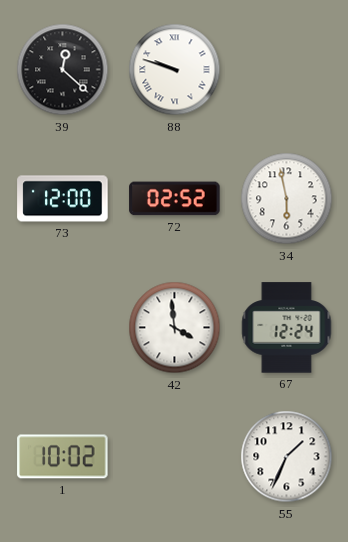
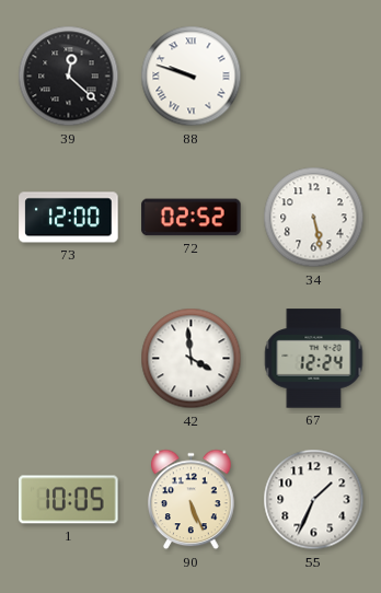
34: 5:58 -> 5:28 (314, 218)
1: 10:02 -> 10:05 (69, 500)
90: none -> 5:26 (192, 500)
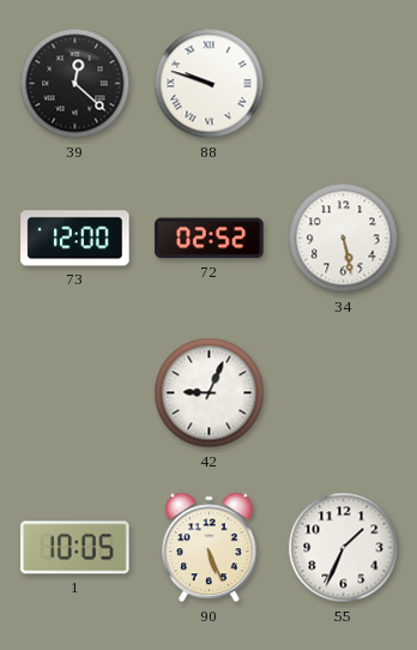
42: 3:59 -> 9:04 (210, 393)
67: 12:24 -> none (314, 359)
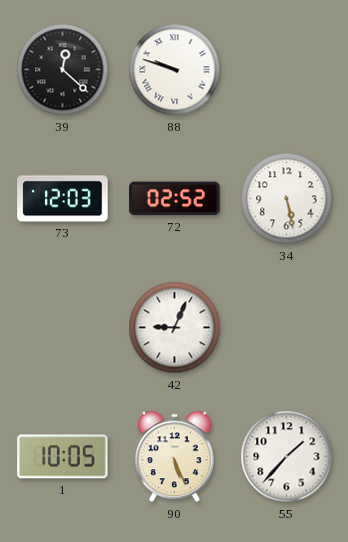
73: 12:00 -> 12:03 (63, 199)
55: 1:34 -> 1:37 (287, 457)
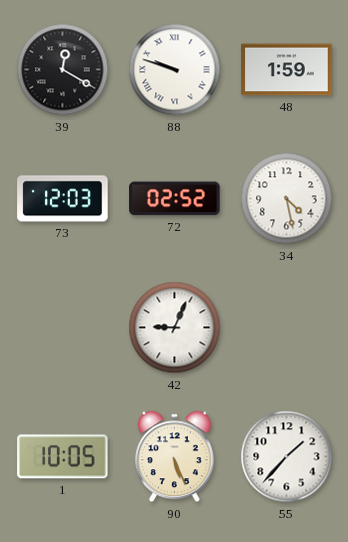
39: 12:22 -> 12:20 (63, 70)
48: none -> 1:59 (287, 70)
34: 5:28 -> 4:28 (287, 199)
